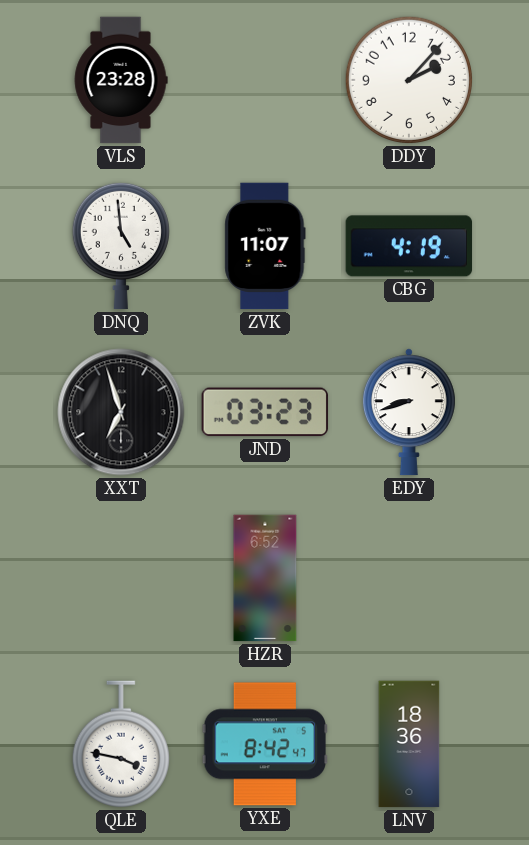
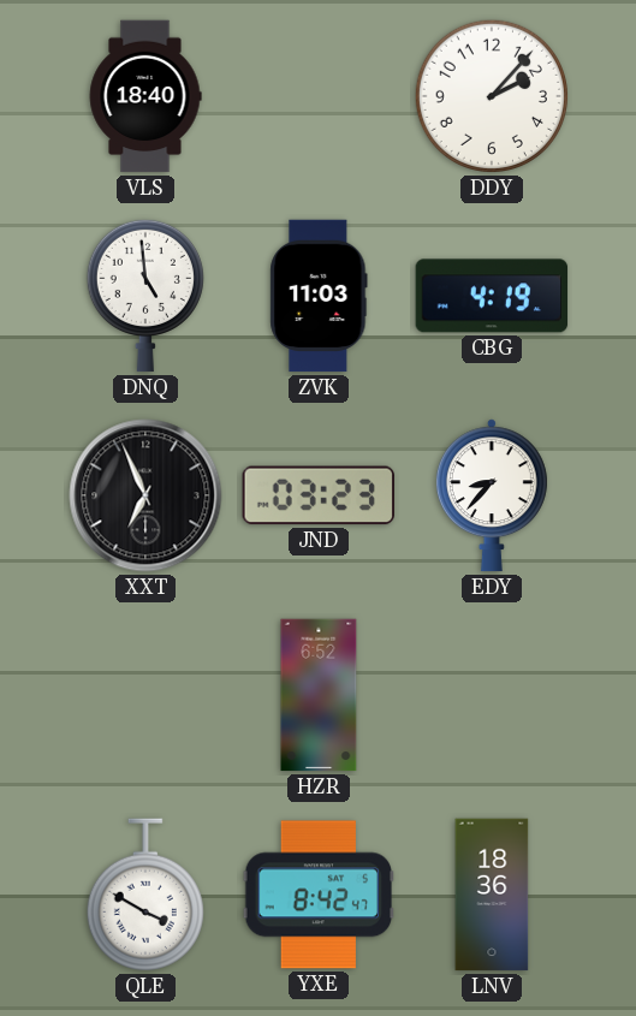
VLS: 23:28 -> 18:40 (145, 96)
ZVK: 11:07 -> 11:03 (319, 296)
XXT: 6:57 -> 6:56 (145, 495)
EDY: 8:42 -> 8:37 (492, 495)
QLE: 3:47 -> 3:50 (145, 895)
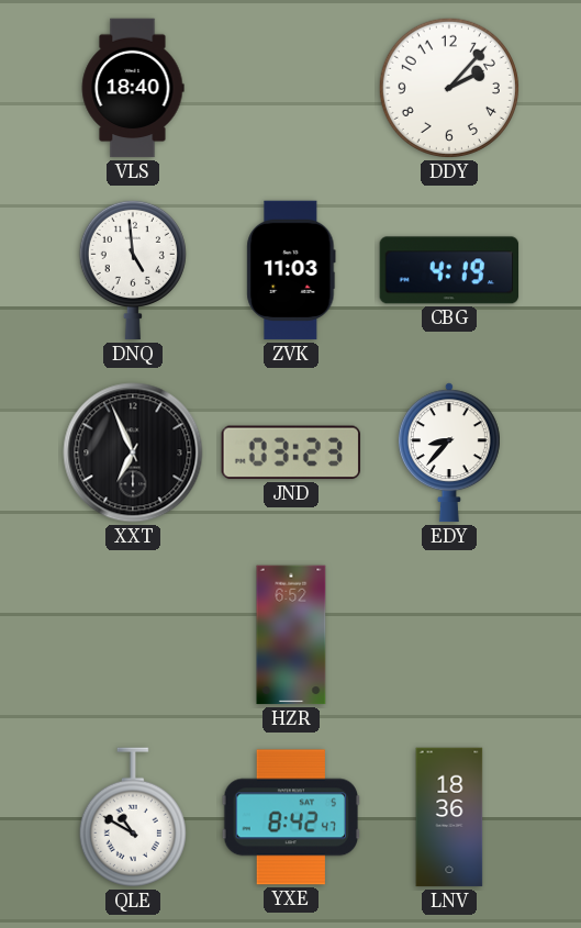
QLE: 3:50 -> 10:50 (133, 817)
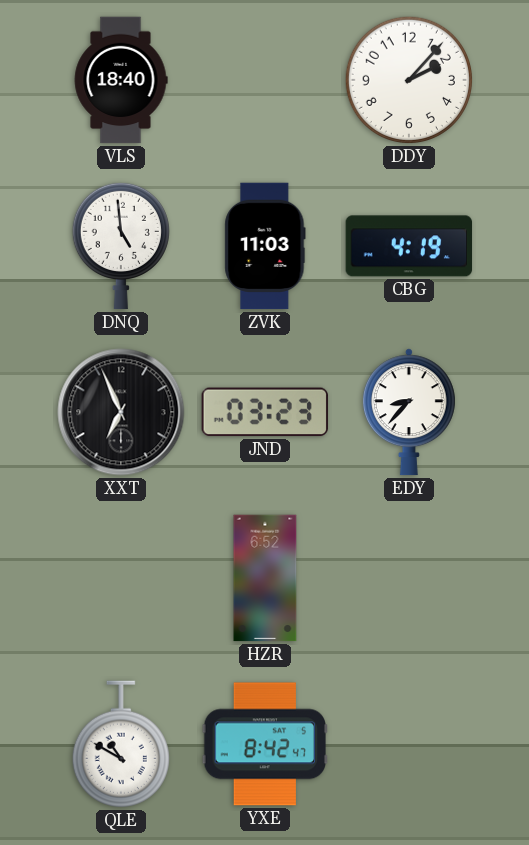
LNV: 18:36 -> none (449, 817)
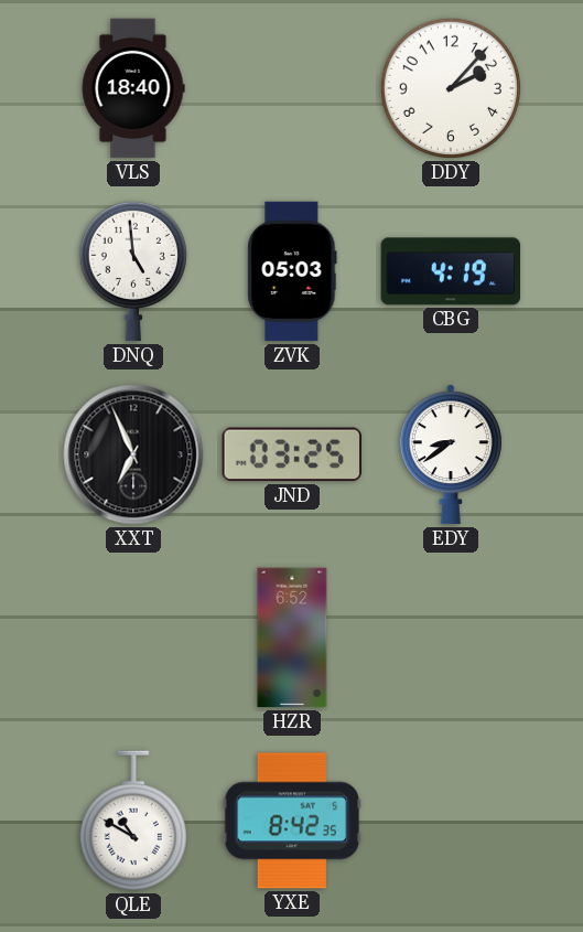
ZVK: 11:03 -> 05:03 (292, 271)
JND: 03:23 -> 03:25 (292, 454)
EDY: 8:37 -> 8:39 (451, 454)
YXE: 8:42:47 -> 8:42:35 (292, 821)
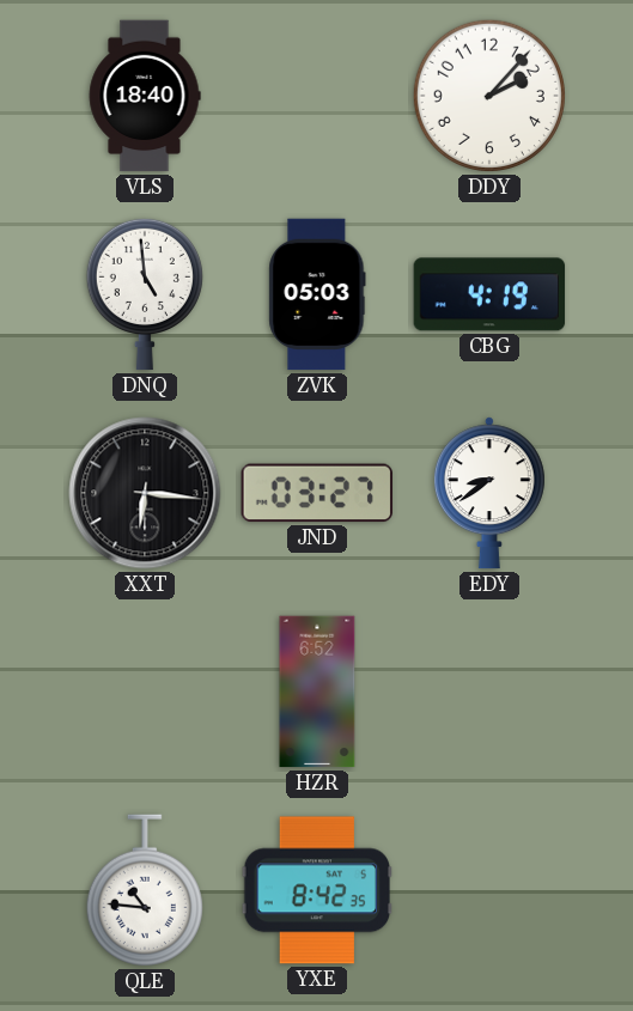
XXT: 6:56 -> 6:16 (145, 493)
JND: 03:25 -> 03:27 (317, 493)
QLE: 10:50 -> 10:46 (145, 890)
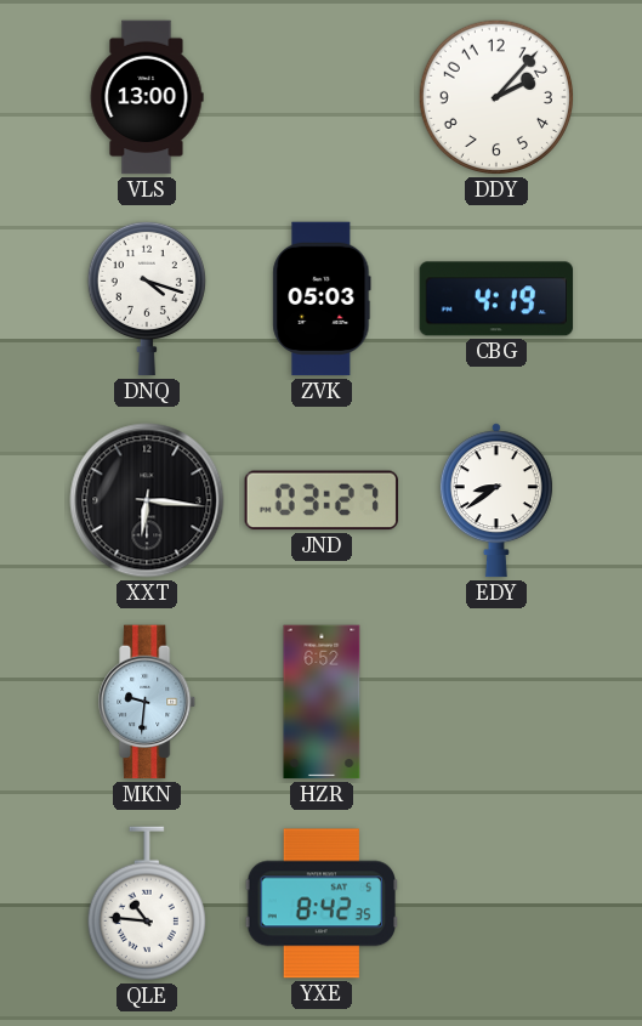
VLS: 18:40 -> 13:00 (147, 97)
DNQ: 4:59 -> 4:18 (147, 299)
MKN: none -> 9:31 (148, 702)
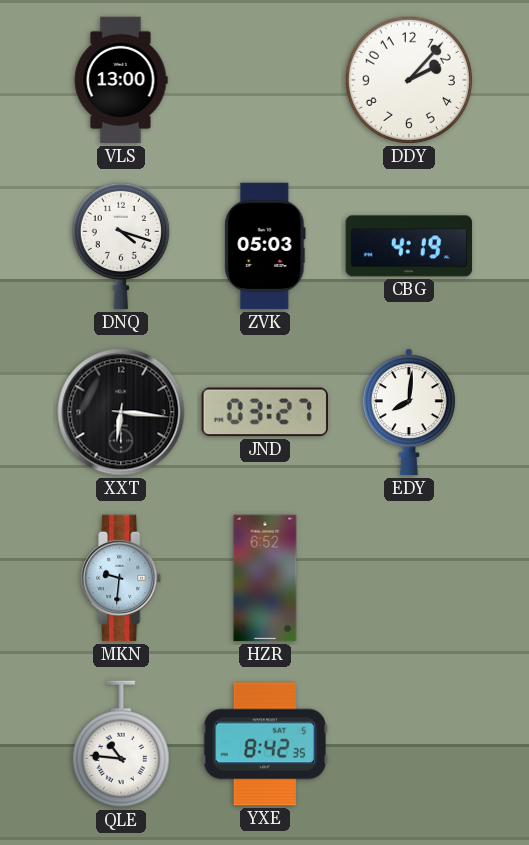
EDY: 8:39 -> 8:01 (409, 412)
